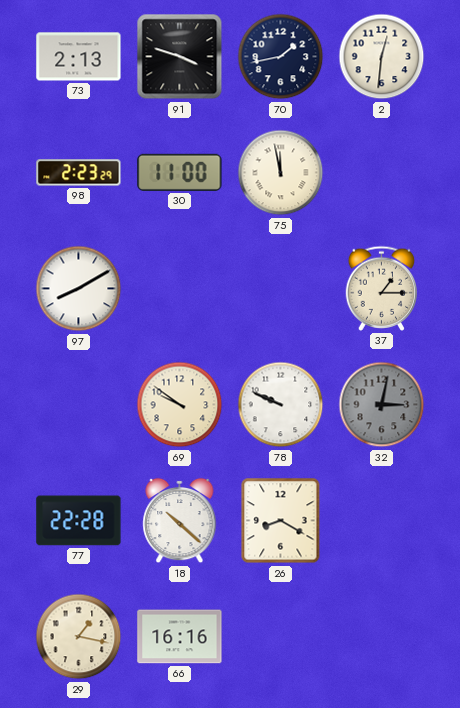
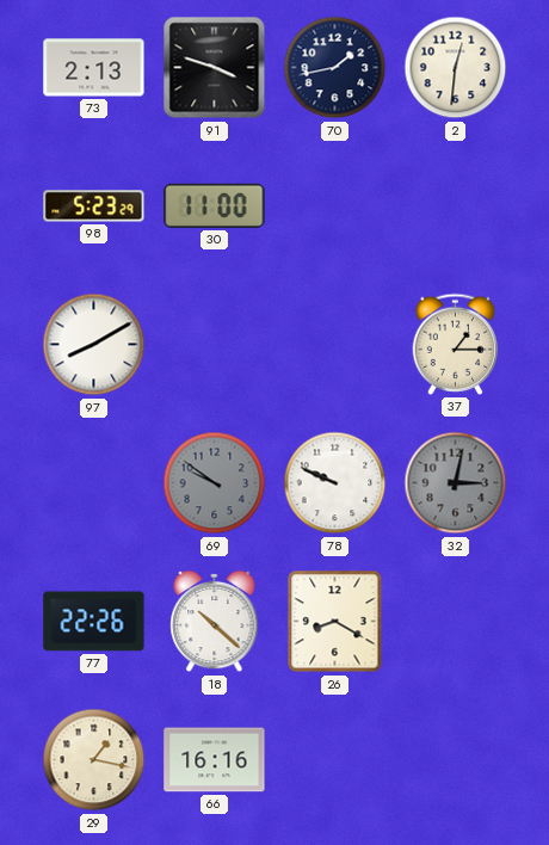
98: 2:23 -> 5:23 (94, 206)
75: 11:58 -> none (281, 173)
69 dial: cream -> grey (215, 483)
77: 22:28 -> 22:26 (94, 622)
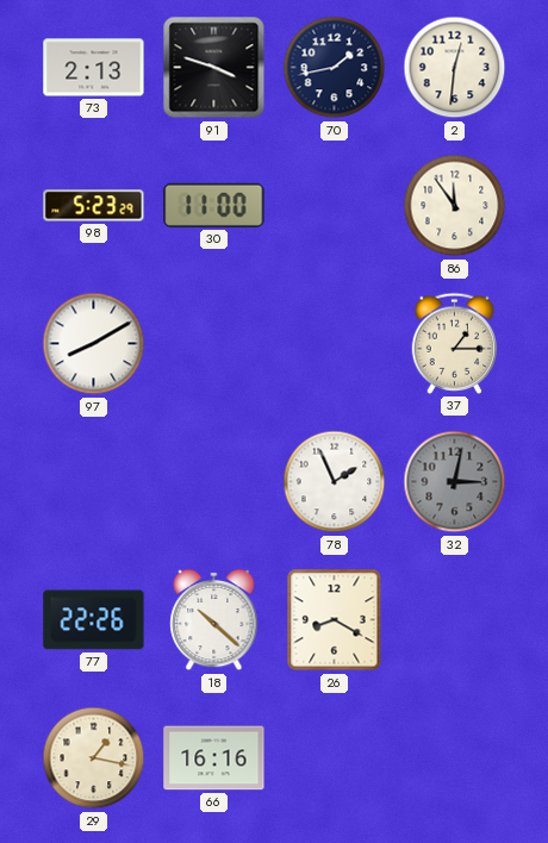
86: none -> 11:54 (455, 206)
69: 9:51 -> none (215, 483)
78: 9:49 -> 1:56 (335, 482)
